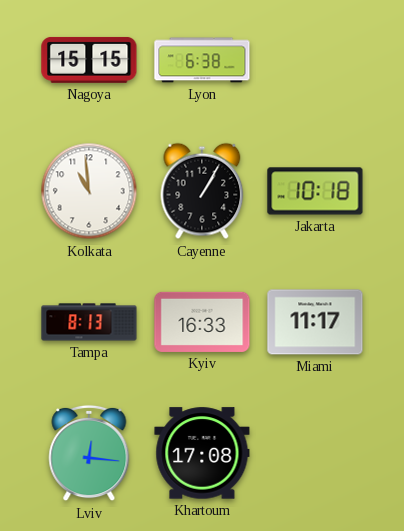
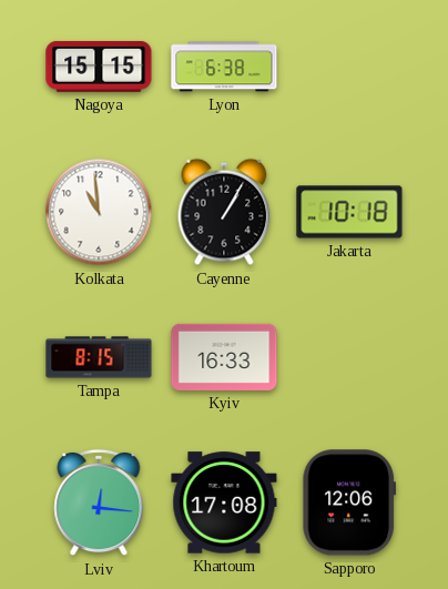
Tampa: 8:13 -> 8:15 (99, 357)
Miami: 11:17 -> none (315, 322)
Sapporo: none -> 12:06 (349, 502)
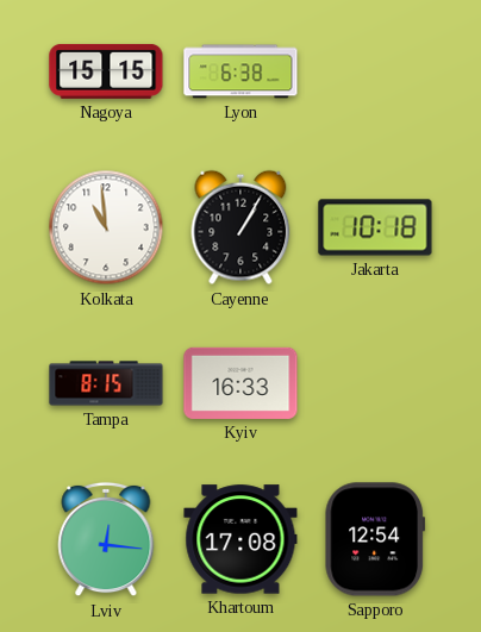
Sapporo: 12:06 -> 12:54 (375, 539)
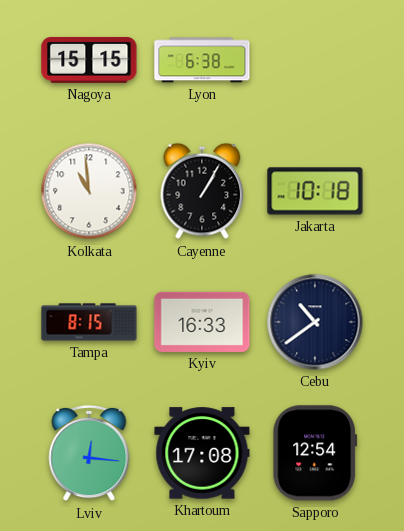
Cebu: none -> 10:39 (315, 322)
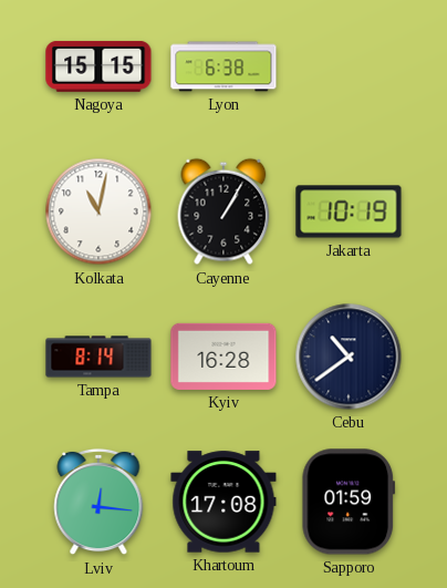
Kolkata: 10:59 -> 11:02 (98, 212)
Jakarta: 10:18 -> 10:19 (349, 212)
Tampa: 8:15 -> 8:14 (98, 357)
Kyiv: 16:33 -> 16:28 (224, 357)
Sapporo: 12:54 -> 01:59 (349, 502)
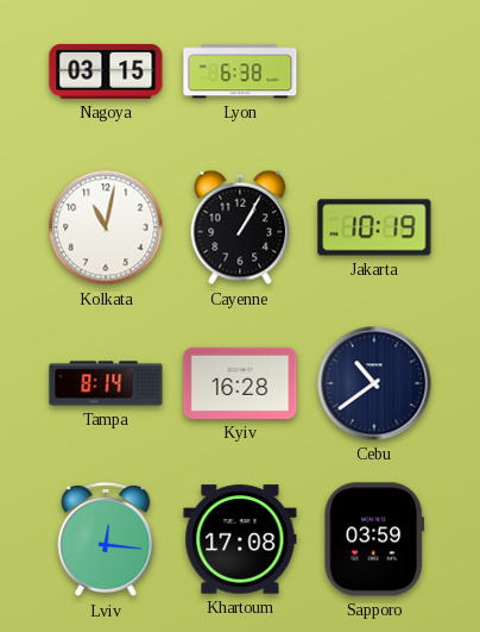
Nagoya: 15:15 -> 03:15 (106, 71)
Sapporo: 01:59 -> 03:59 (374, 539)
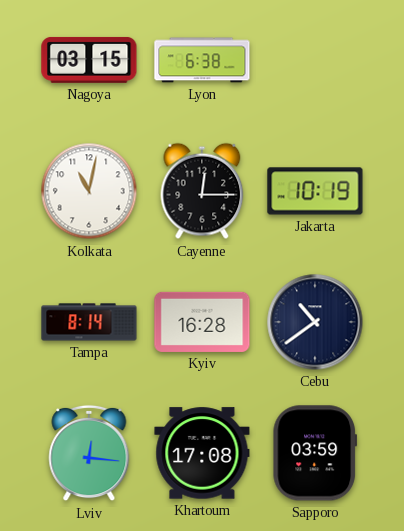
Cayenne: 1:05 -> 12:15 (202, 191)
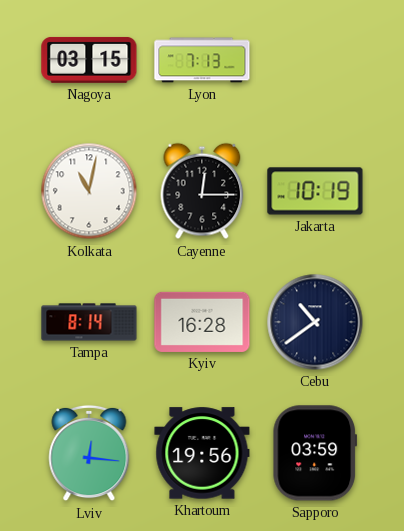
Lyon: 6:38 -> 7:13 (202, 60)
Khartoum: 17:08 -> 19:56 (202, 453)
